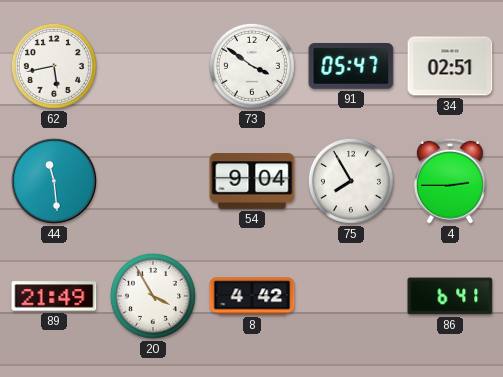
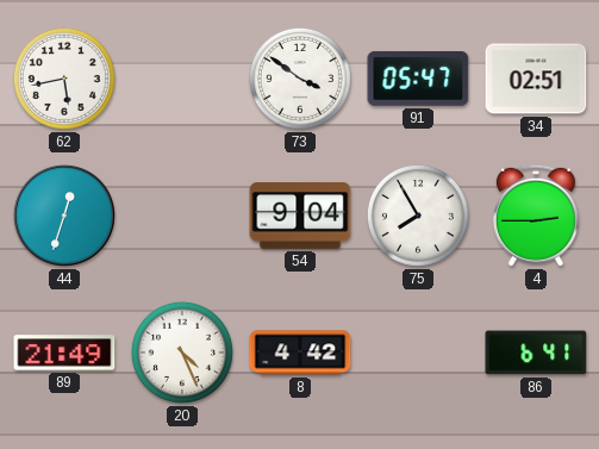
44: 11:29 -> 12:33 (65, 217)
20: 3:55 -> 4:26 (182, 353)
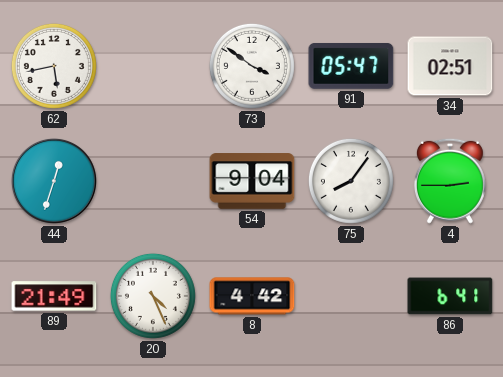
75: 7:55 -> 8:06 (351, 181)
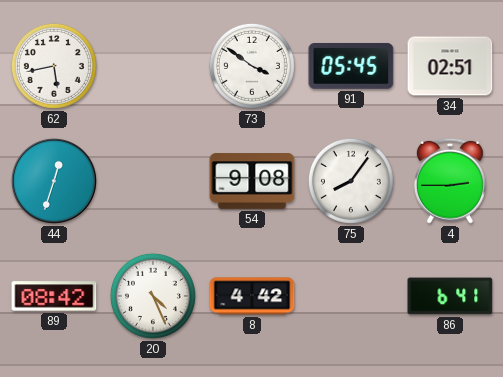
91: 05:47 -> 05:45 (351, 66)
54: 9:04 -> 9:08 (252, 181)
89: 21:49 -> 08:42 (54, 296)
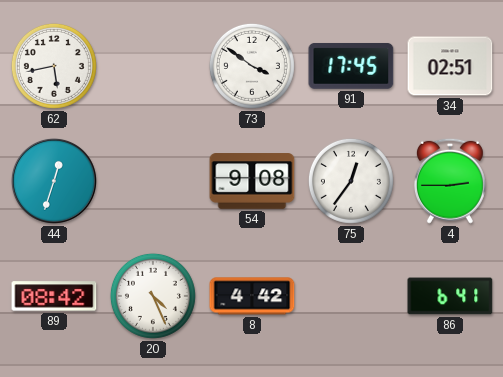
91: 05:45 -> 17:45 (351, 66)
75: 8:06 -> 12:36 (351, 181)
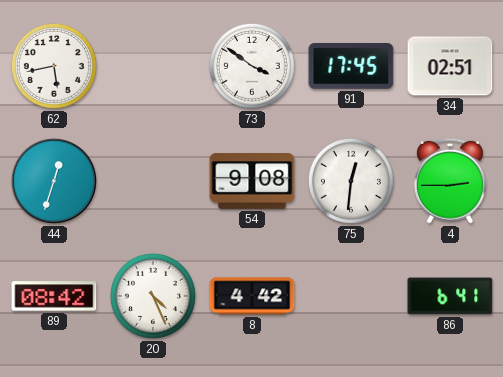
75: 12:36 -> 12:31 (351, 181)
